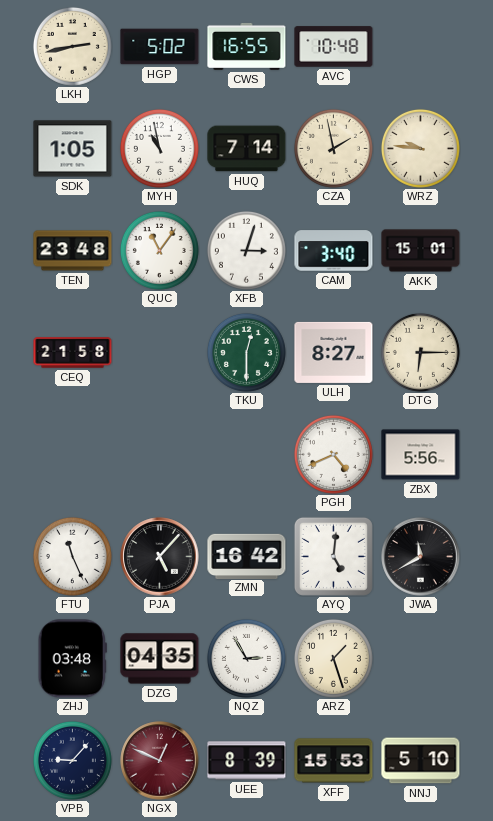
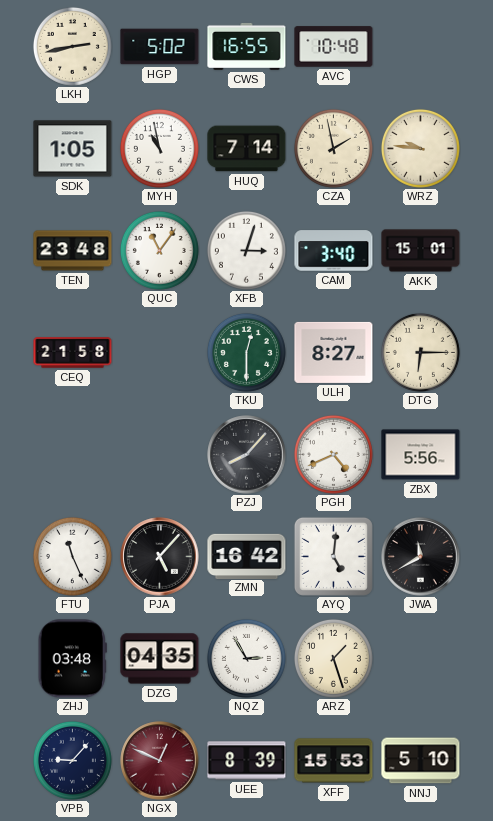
PZJ: none -> 8:07 (247, 455)
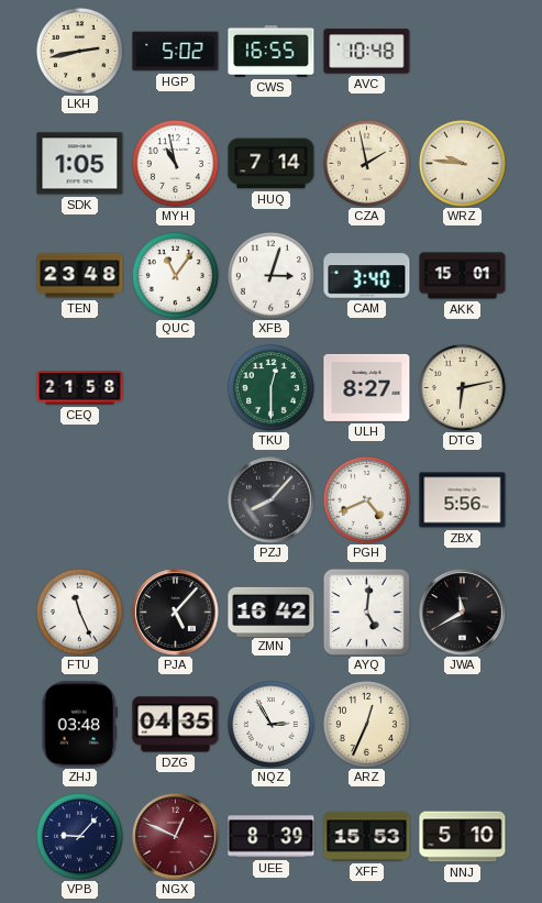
DTG: 6:15 -> 6:13 (462, 387)
ARZ: 1:27 -> 12:34 (366, 724)
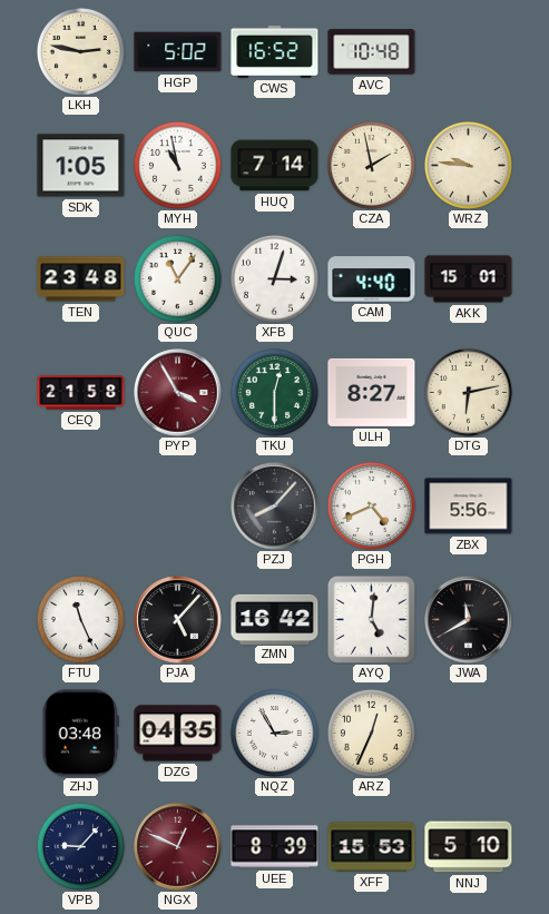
LKH: 2:43 -> 2:47 (80, 51)
CWS: 16:55 -> 16:52 (275, 51)
CAM: 3:40 -> 4:40 (372, 279)
PYP: none -> 3:55 (178, 393)
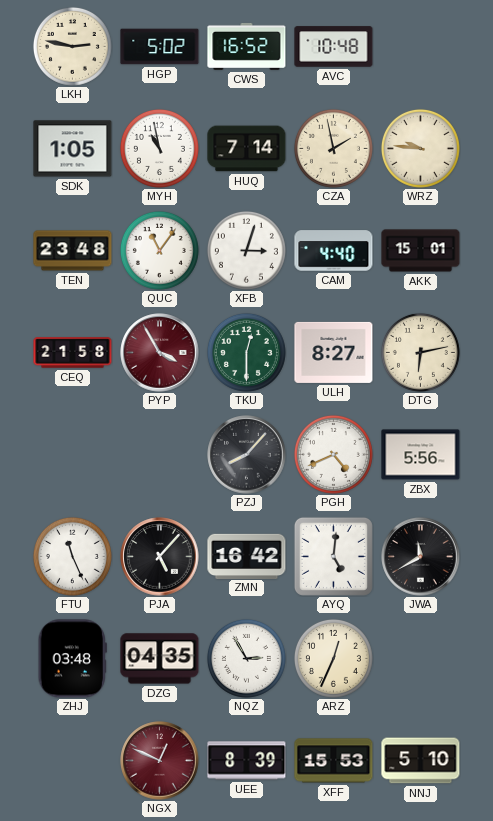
VPB: 9:07 -> none (80, 846)
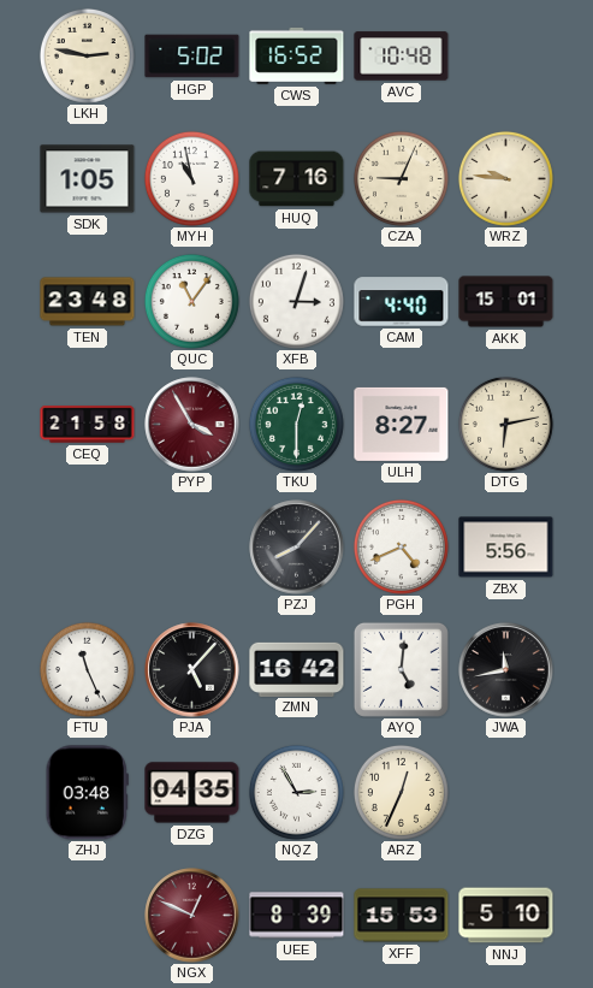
HUQ: 7:14 -> 7:16 (297, 179)
CZA: 1:58 -> 9:04 (401, 178)
JWA: 11:40 -> 11:43 (506, 670)
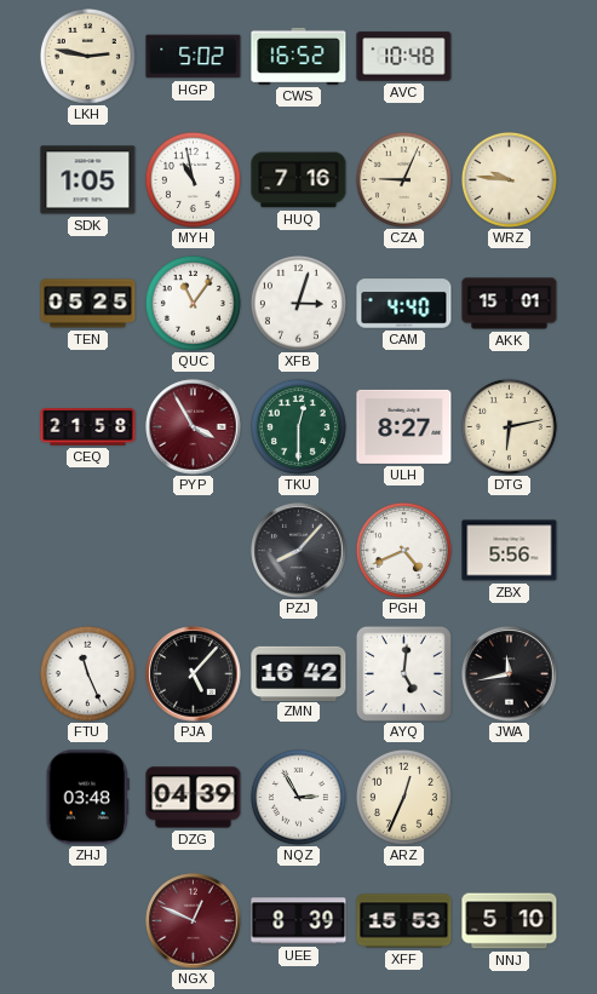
TEN: 23:48 -> 05:25 (88, 304)
DZG: 04:35 -> 04:39 (194, 798)
